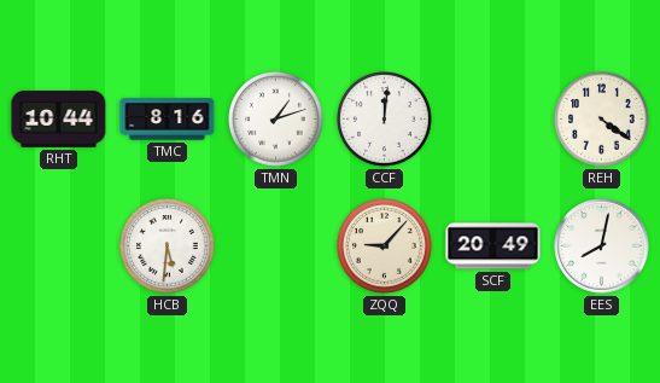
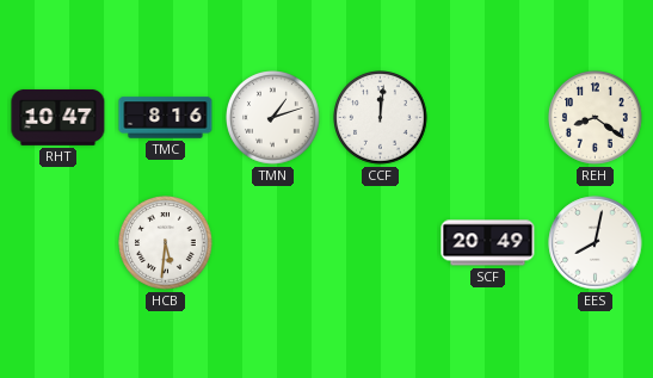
RHT: 10:44 -> 10:47 (58, 117)
REH: 4:21 -> 8:21 (596, 118)
ZQQ: 9:07 -> none (385, 246)
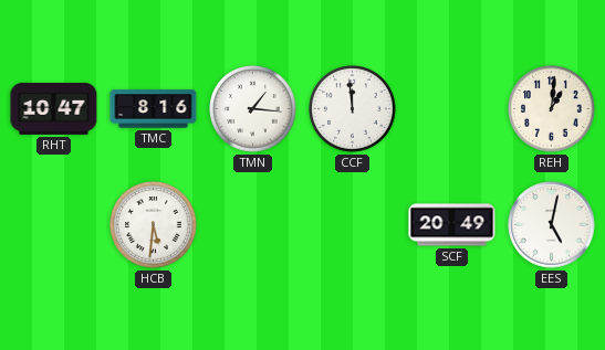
TMN: 1:12 -> 1:16 (253, 109)
CCF: 12:01 -> 11:59 (353, 109)
REH: 8:21 -> 1:01 (552, 109)
EES: 8:02 -> 5:02 (552, 225)
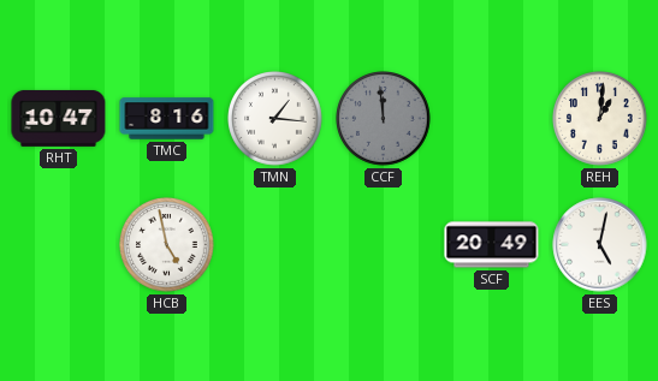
CCF dial: white -> grey (384, 119)
HCB: 5:31 -> 4:58 (167, 245)
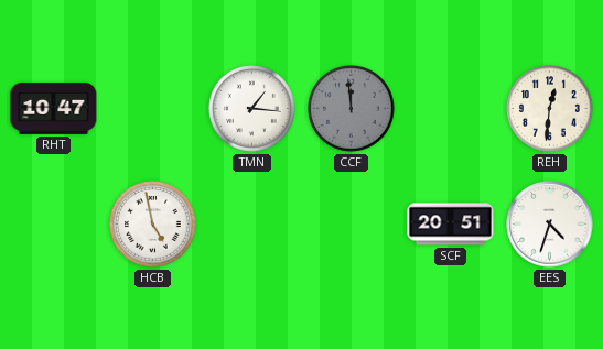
TMC: 8:16 -> none (167, 119)
REH: 1:01 -> 12:31 (550, 109)
SCF: 20:49 -> 20:51 (451, 225)
EES: 5:02 -> 4:33 (550, 225)
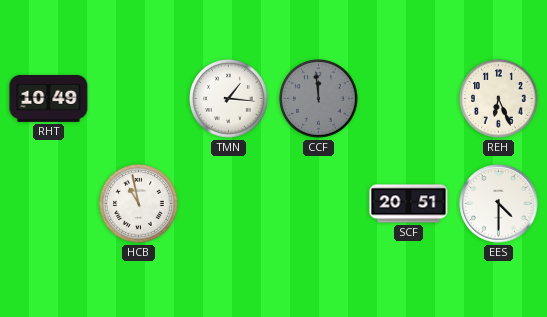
RHT: 10:47 -> 10:49 (49, 98)
REH: 12:31 -> 6:26 (499, 99)
HCB: 4:58 -> 10:58 (139, 204)
EES: 4:33 -> 4:30 (499, 204)
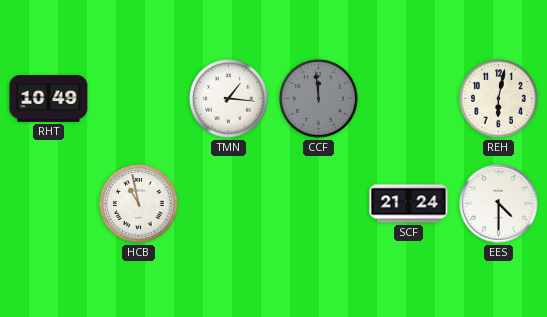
REH: 6:26 -> 6:02 (499, 99)
SCF: 20:51 -> 21:24 (409, 204)
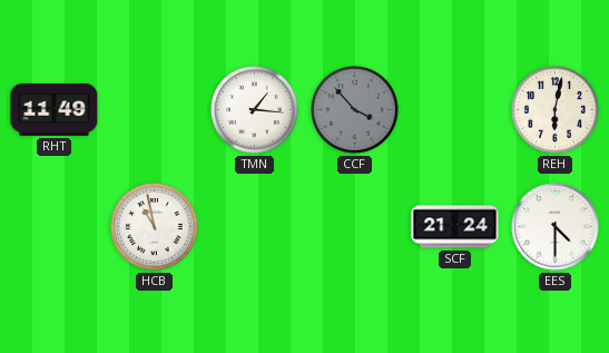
RHT: 10:49 -> 11:49 (55, 109)
CCF: 11:59 -> 3:53 (355, 110)
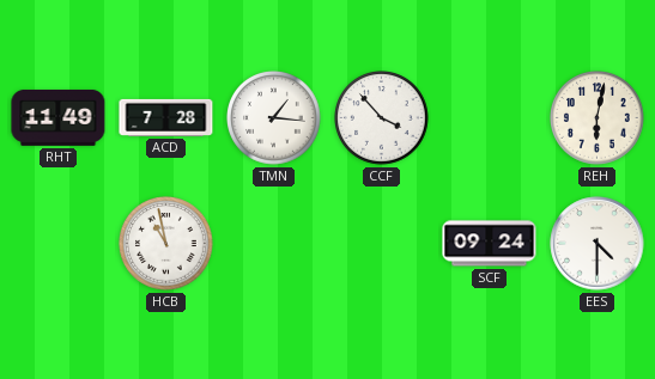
ACD: none -> 7:28 (166, 117)
CCF dial: grey -> white (382, 118)
SCF: 21:24 -> 09:24 (490, 244)
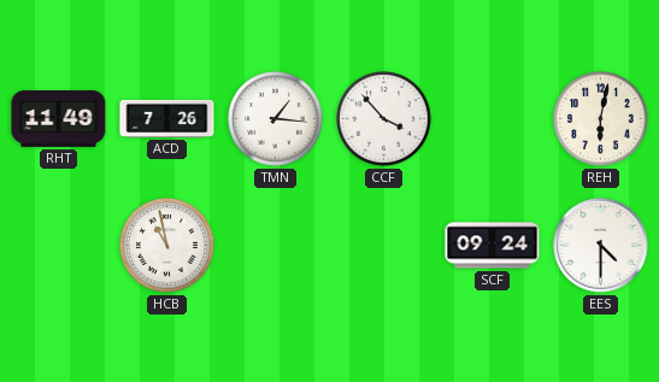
ACD: 7:28 -> 7:26 (167, 118)
